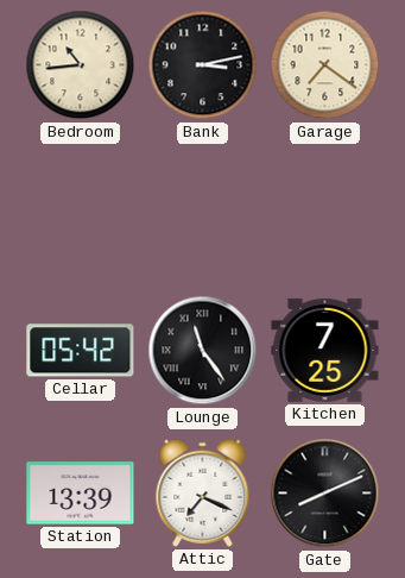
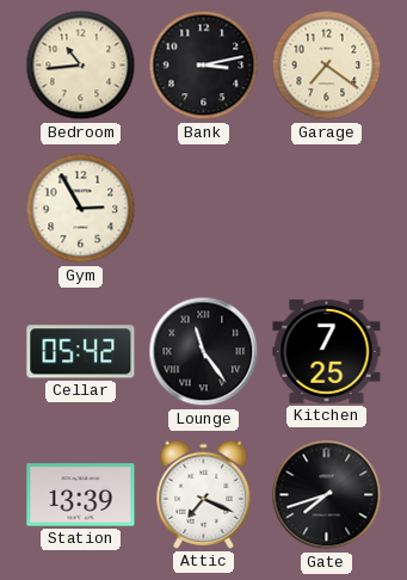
Gym: none -> 2:55 (81, 209)
Gate: 8:11 -> 7:42 (327, 495)
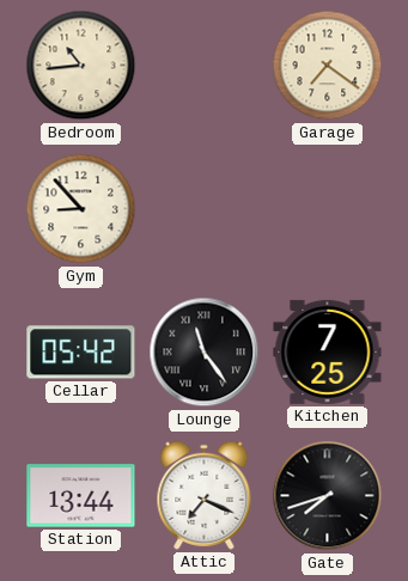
Bank: 3:13 -> none (204, 66)
Gym: 2:55 -> 8:53 (81, 209)
Station: 13:39 -> 13:44 (81, 496)
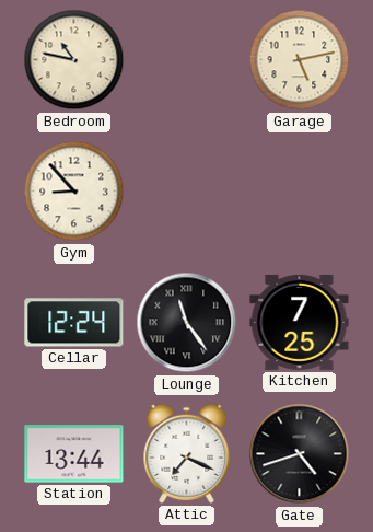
Bedroom: 10:44 -> 10:47 (74, 60)
Garage: 7:21 -> 5:13 (300, 60)
Cellar: 05:42 -> 12:24 (74, 323)
Gate: 7:42 -> 4:42 (300, 454)
